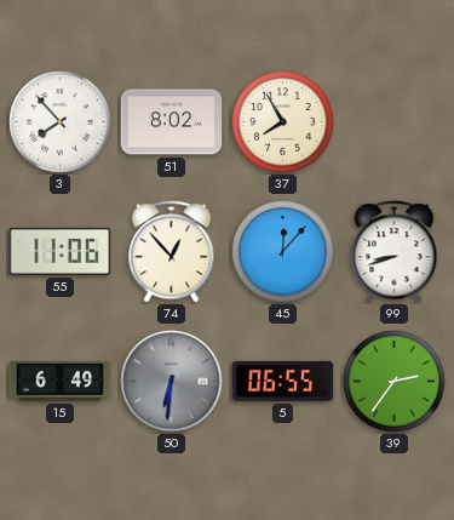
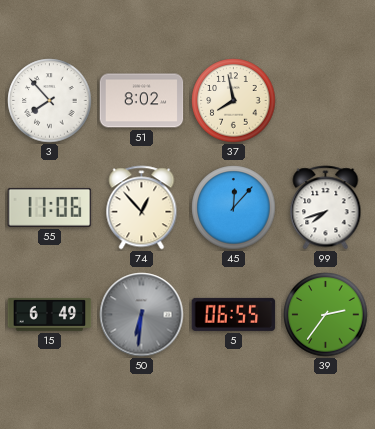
37: 7:55 -> 7:58 (234, 101)
99: 8:42 -> 7:42 (326, 208)
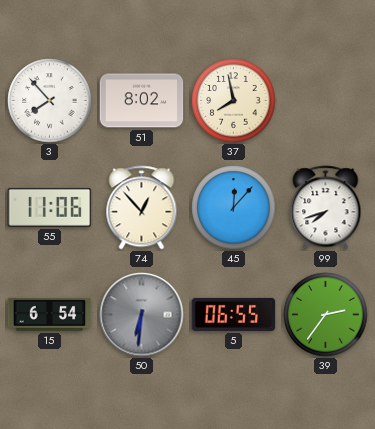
15: 6:49 -> 6:54 (50, 314)
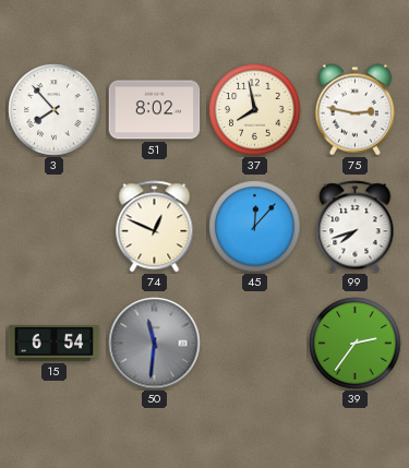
75: none -> 2:47 (354, 110)
55: 11:06 -> none (50, 207)
74: 12:53 -> 12:49 (155, 227)
50: 6:31 -> 11:31 (155, 344)
5: 06:55 -> none (234, 314)
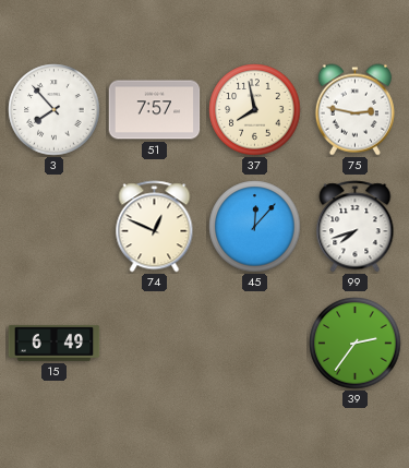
51: 8:02 -> 7:57 (155, 110)
15: 6:54 -> 6:49 (55, 343)
50: 11:31 -> none (155, 344)
